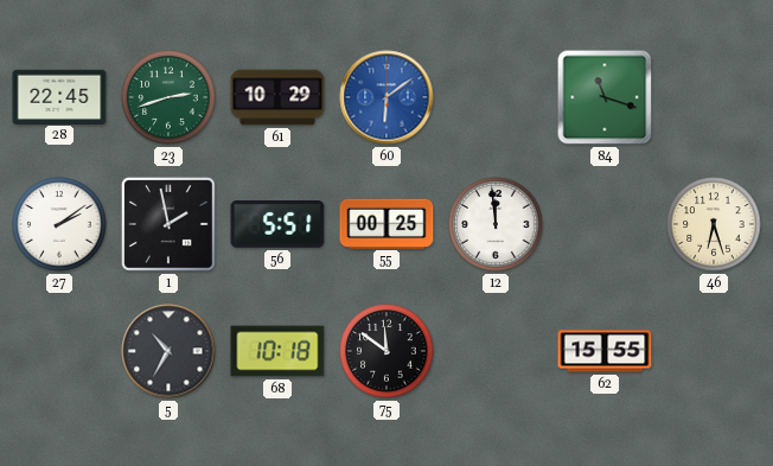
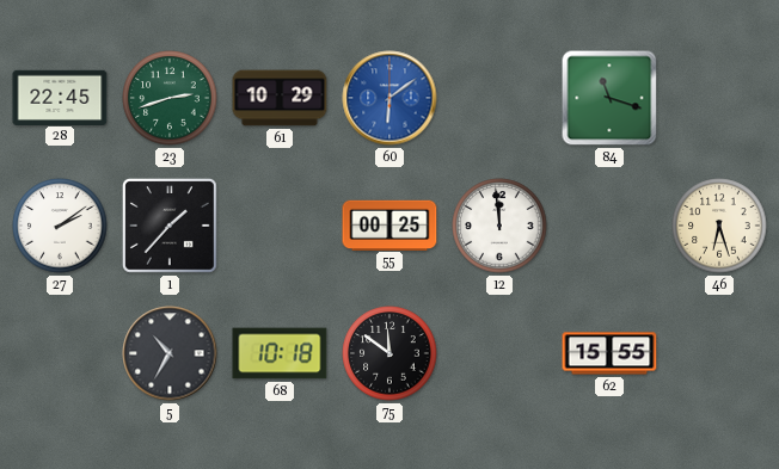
1: 1:58 -> 1:37 (170, 226)
56: 5:51 -> none (277, 224)
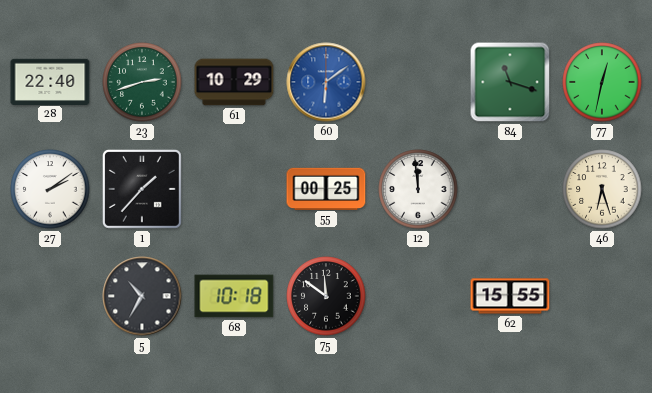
28: 22:45 -> 22:40 (50, 81)
77: none -> 12:32 (602, 82)
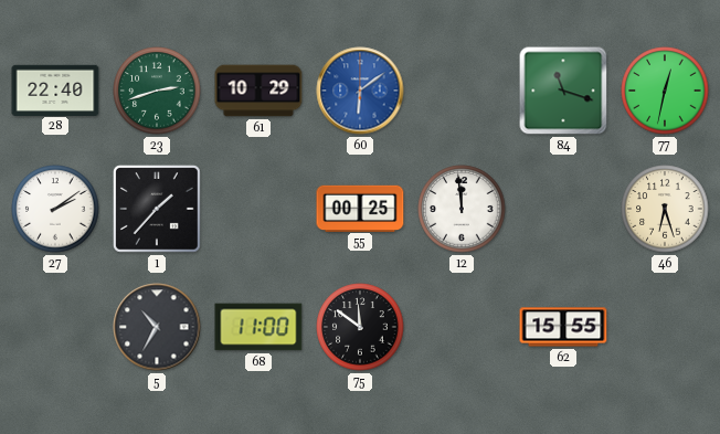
68: 10:18 -> 11:00 (258, 327)
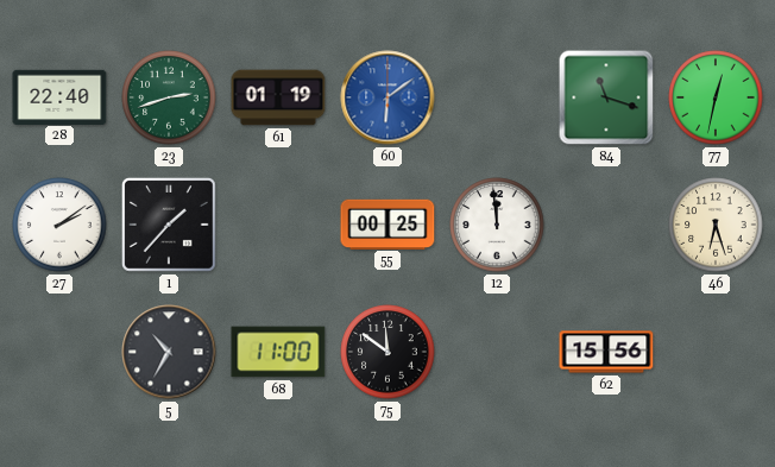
61: 10:29 -> 01:19 (278, 97)
62: 15:55 -> 15:56 (606, 352)
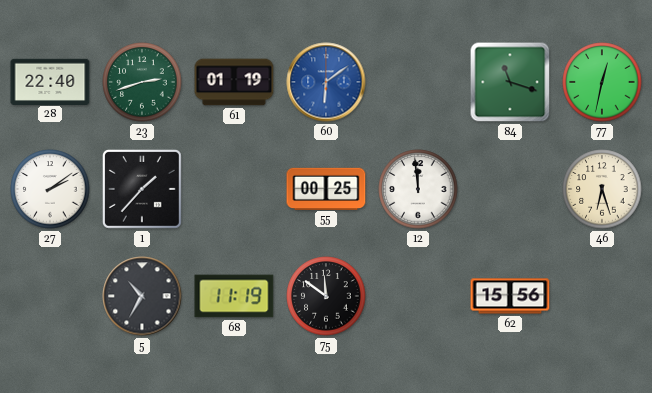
68: 11:00 -> 11:19 (234, 296)
